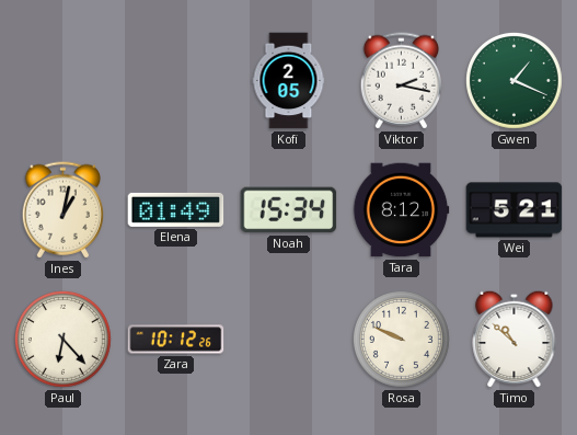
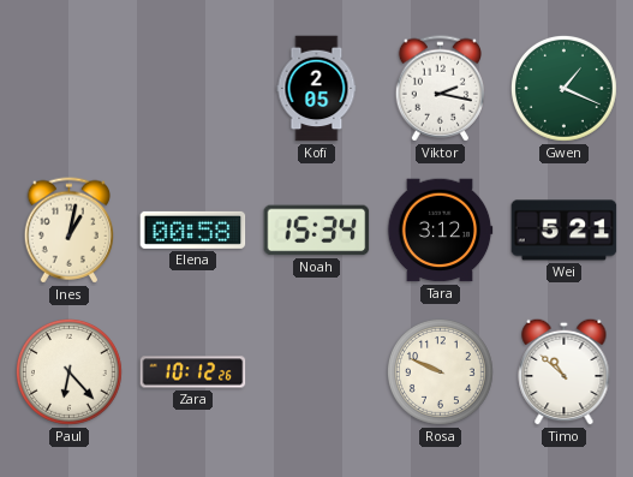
Elena: 01:49 -> 00:58 (193, 229)
Tara: 8:12 -> 3:12 (440, 231)
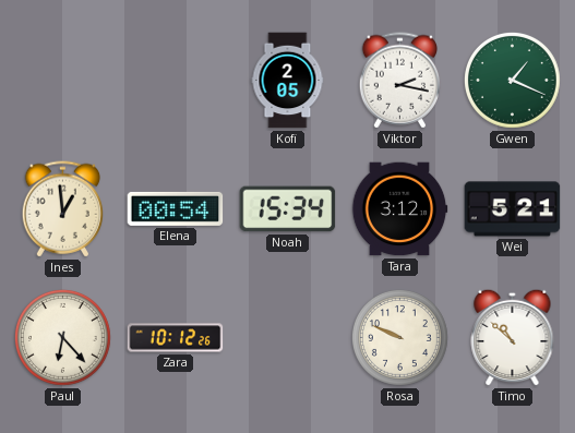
Ines: 1:02 -> 12:59 (62, 209)
Elena: 00:58 -> 00:54 (176, 208)
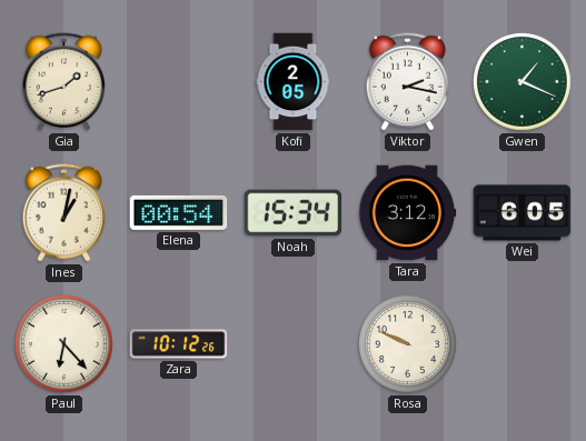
Gia: none -> 1:42 (63, 82)
Ines: 12:59 -> 1:02 (63, 213)
Wei: 5:21 -> 6:05 (523, 213)
Timo: 10:52 -> none (513, 337)
